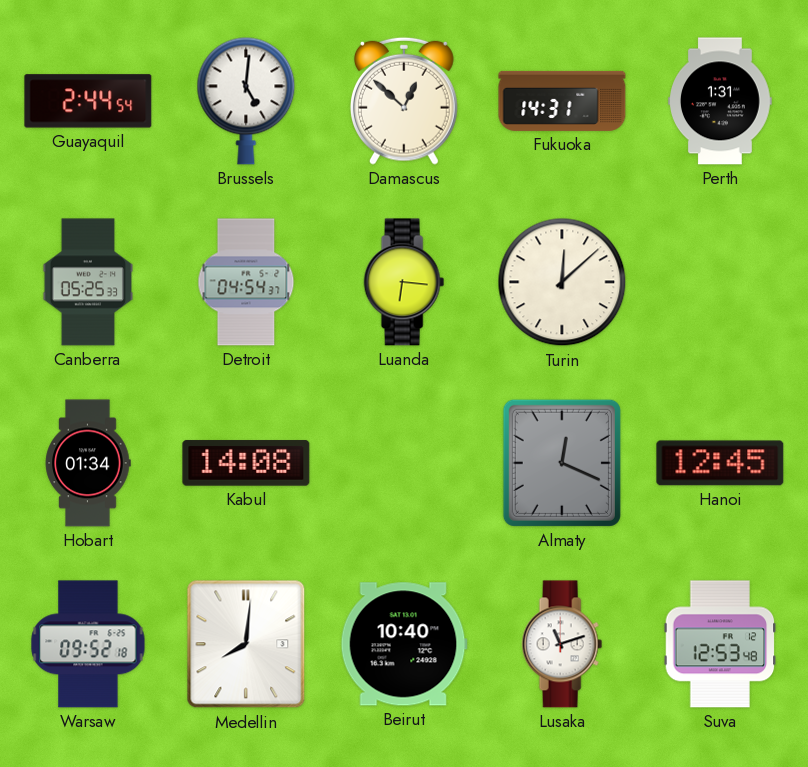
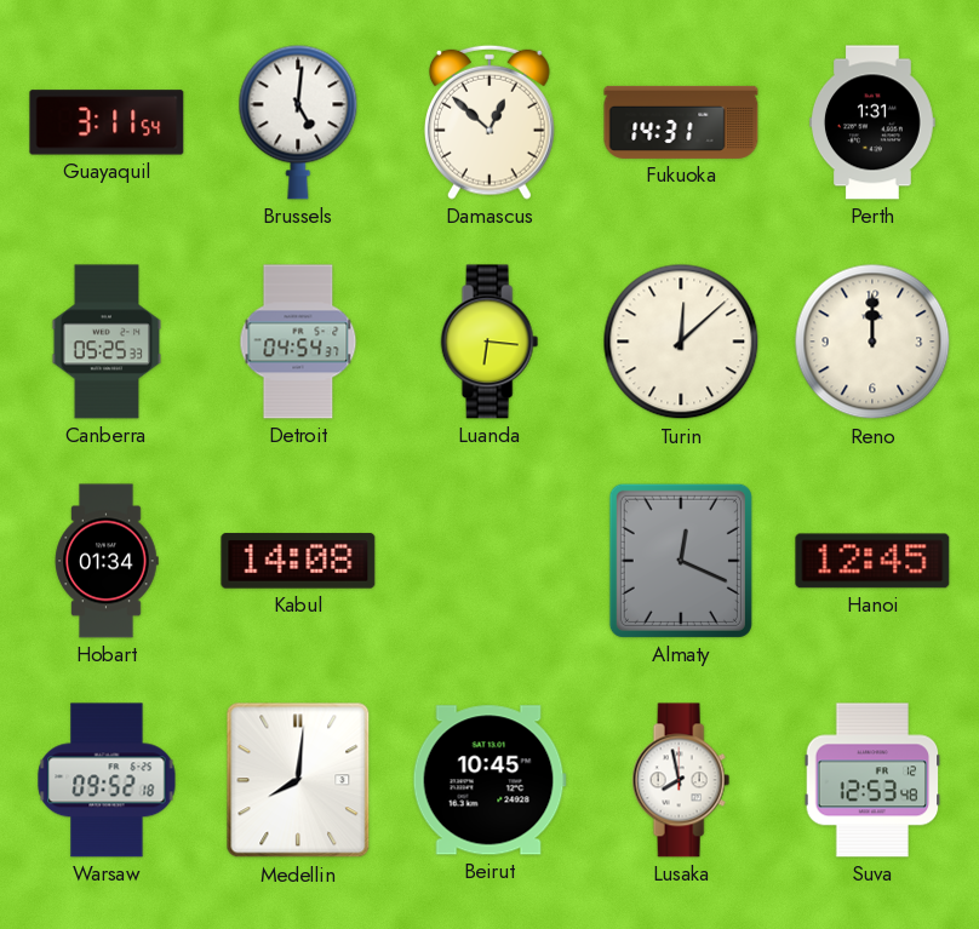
Guayaquil: 2:44 -> 3:11 (107, 122)
Reno: none -> 12:00 (872, 342)
Beirut: 10:40 -> 10:45 (490, 780)
Lusaka: 11:12 -> 7:58 (681, 780)
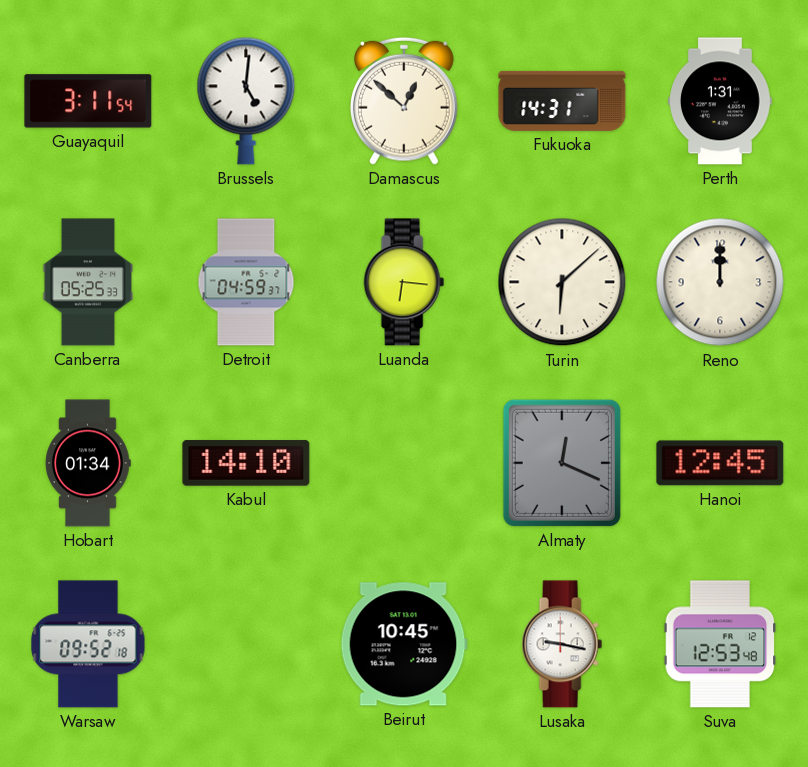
Detroit: 04:54 -> 04:59 (246, 282)
Turin: 12:08 -> 6:08 (562, 282)
Kabul: 14:08 -> 14:10 (246, 463)
Medellin: 8:01 -> none (298, 780)
Lusaka: 7:58 -> 9:17 (562, 644)
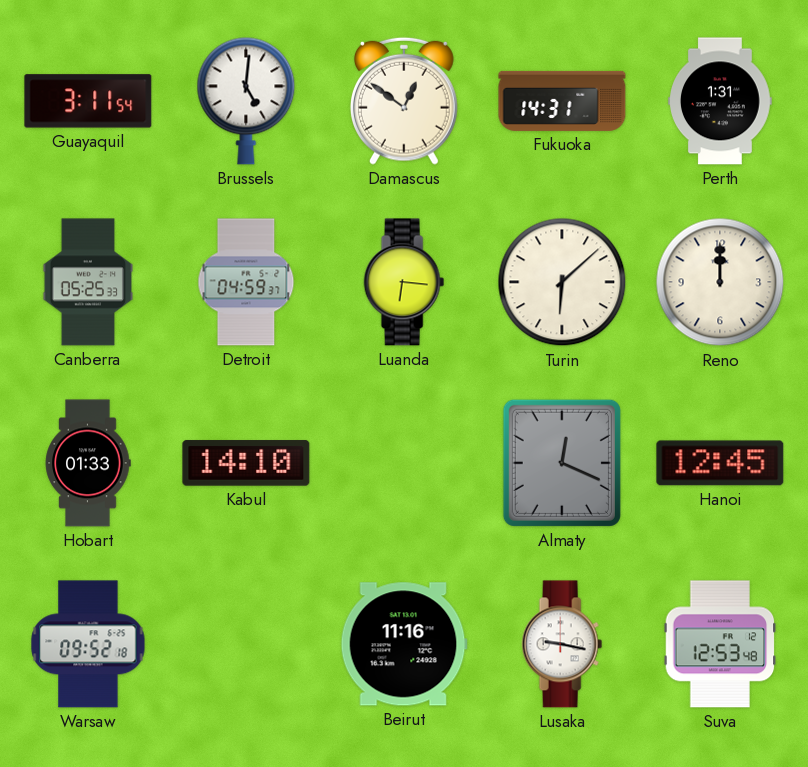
Damascus: 12:52 -> 12:51 (404, 101)
Hobart: 01:34 -> 01:33 (88, 463)
Beirut: 10:45 -> 11:16 (404, 644)
